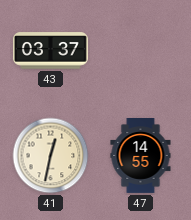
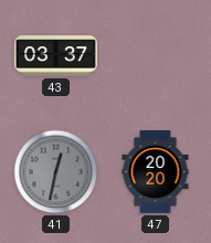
41 dial: cream -> grey (56, 172)
47: 14:55 -> 20:20 (156, 172)
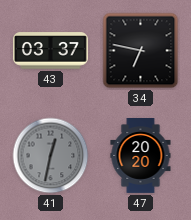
34: none -> 6:47 (141, 51)
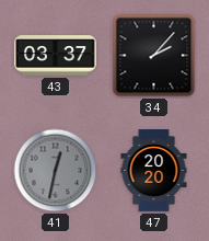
34: 6:47 -> 2:07 (154, 56)
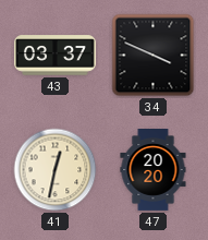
34: 2:07 -> 3:49 (154, 56)
41 dial: grey -> cream (56, 170)
